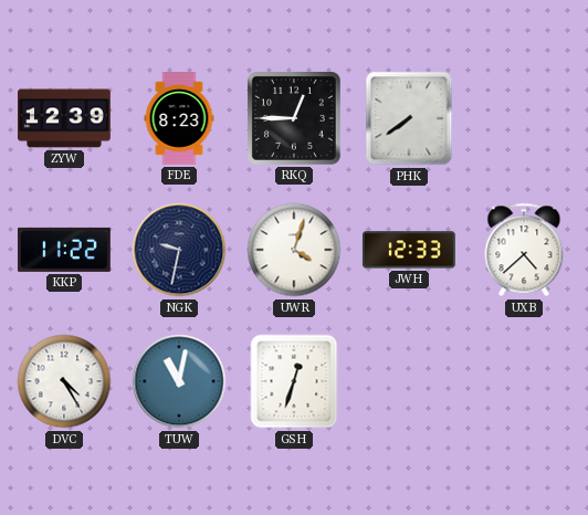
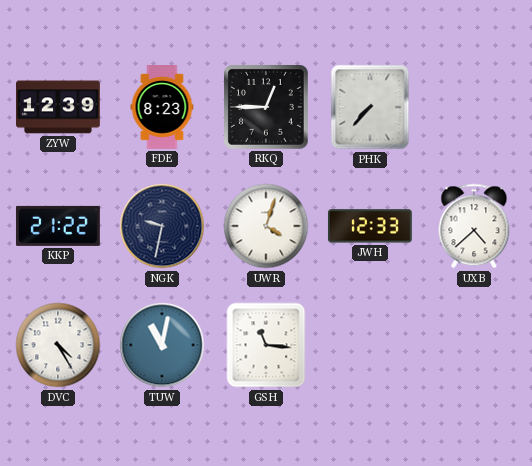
PHK: 7:39 -> 7:37 (370, 107)
KKP: 11:22 -> 21:22 (58, 226)
GSH: 12:33 -> 11:16 (266, 345)
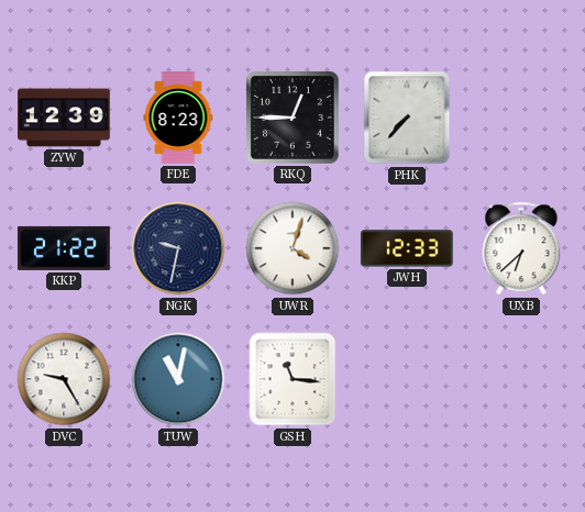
UXB: 4:38 -> 6:38 (521, 248)
DVC: 4:25 -> 9:25 (64, 379)
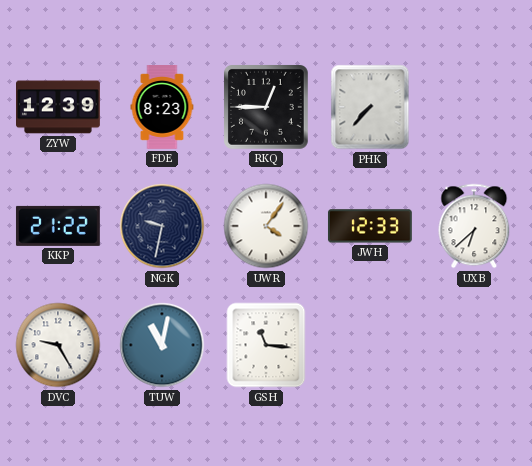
UWR: 4:03 -> 4:06 (266, 226)
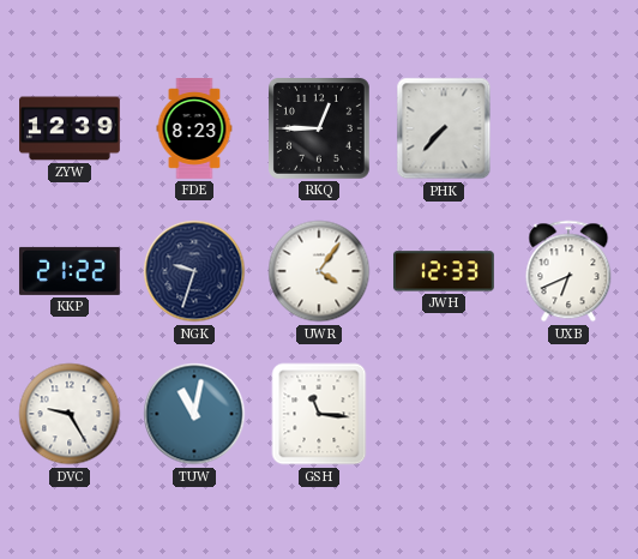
NGK: 9:32 -> 9:33 (194, 271)
UXB: 6:38 -> 6:41 (568, 271)
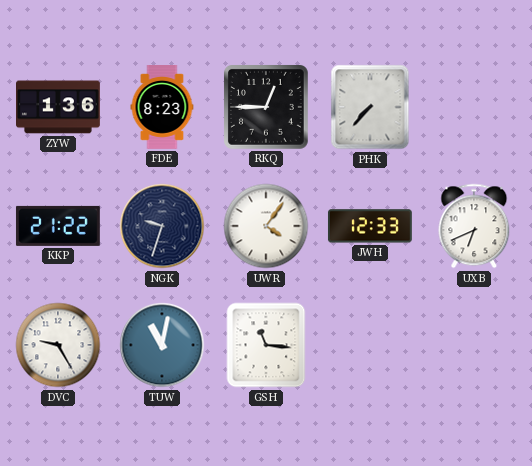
ZYW: 12:39 -> 1:36 (59, 107)
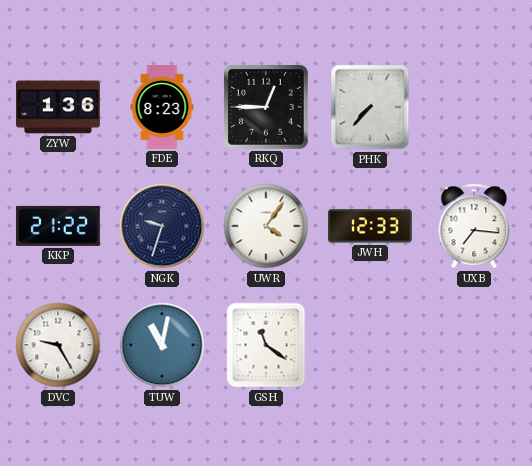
UXB: 6:41 -> 7:16 (474, 226)
GSH: 11:16 -> 11:21 (266, 345)
